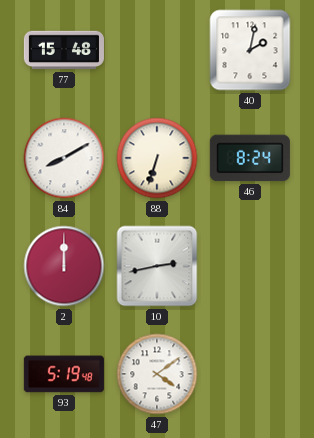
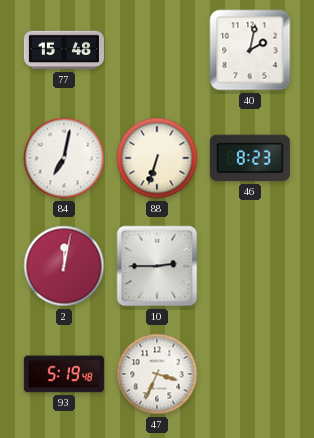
84: 8:10 -> 7:02 (64, 158)
46: 8:24 -> 8:23 (250, 158)
2: 12:00 -> 12:02 (64, 266)
10: 2:43 -> 2:45 (157, 266)
47: 4:09 -> 3:34 (157, 374)
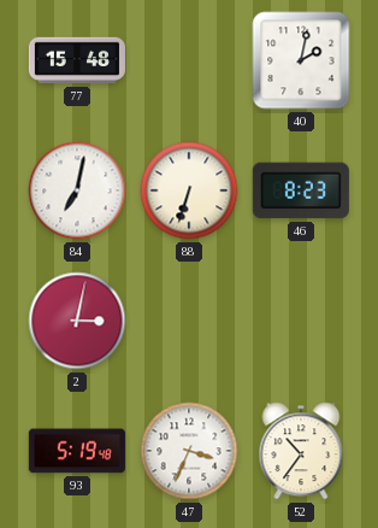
2: 12:02 -> 3:02 (77, 321)
10: 2:45 -> none (157, 266)
52: none -> 10:36 (301, 451)
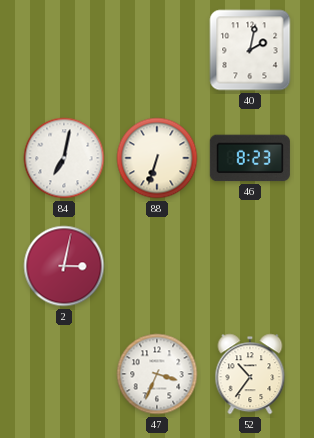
77: 15:48 -> none (77, 60)
93: 5:19 -> none (77, 451)
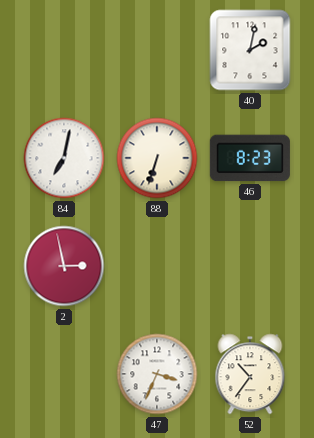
2: 3:02 -> 2:58 (64, 266)
